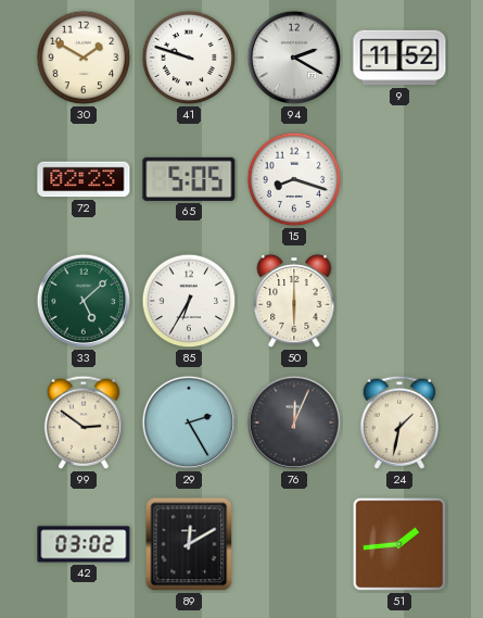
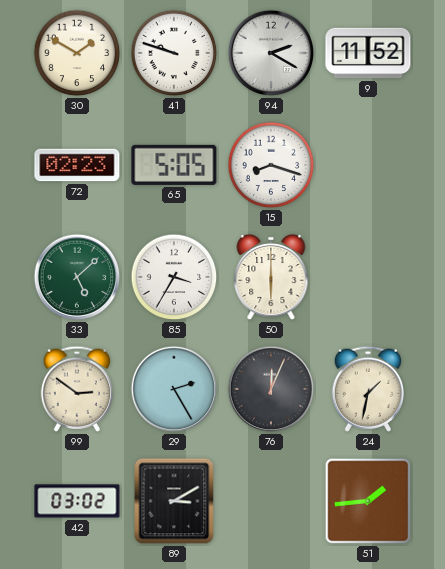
85: 6:35 -> 3:35 (174, 277)
89: 12:10 -> 3:10 (174, 501)
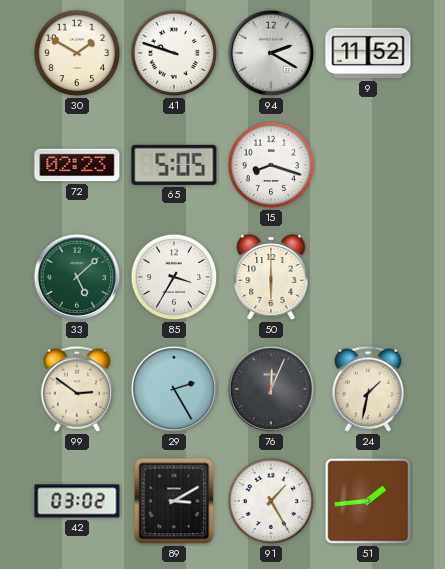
91: none -> 1:25 (271, 501)
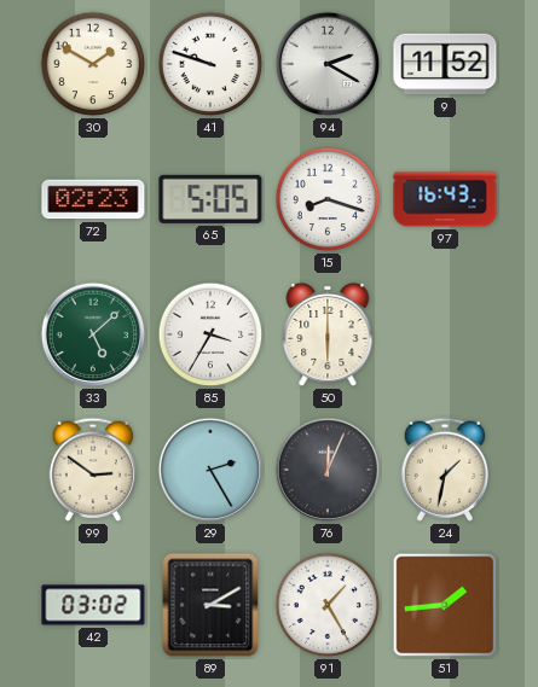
97: none -> 16:43 (445, 199)
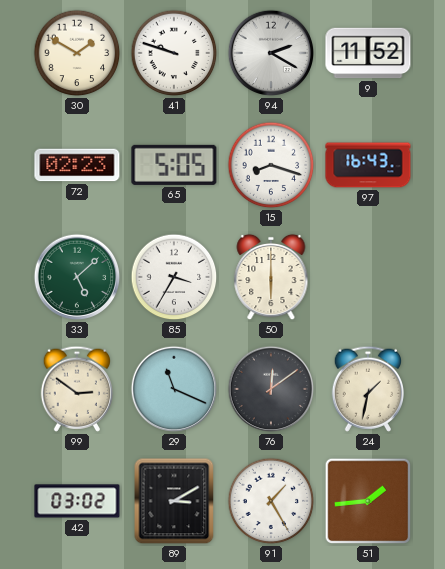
29: 2:25 -> 11:19 (174, 389)
76: 12:04 -> 12:09 (271, 389)
